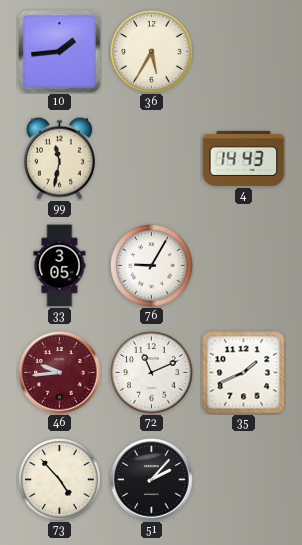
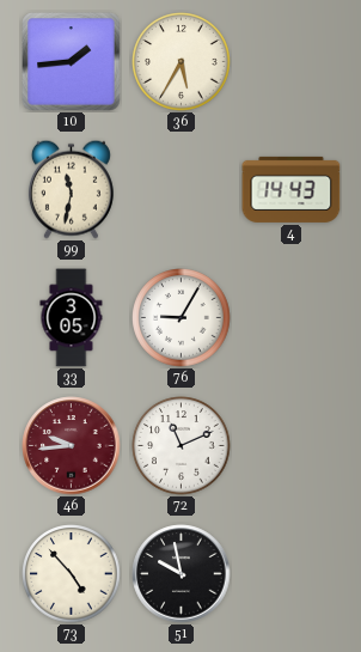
35: 1:41 -> none (244, 373)
51: 2:07 -> 9:58 (182, 574)
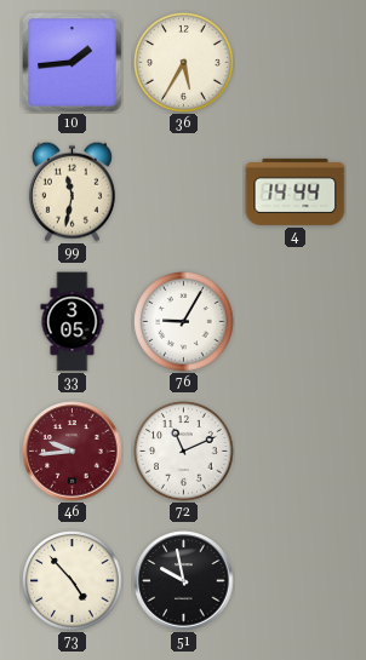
4: 14:43 -> 14:44 (296, 191)
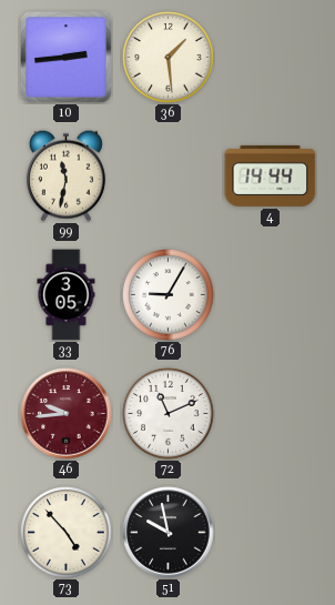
10: 1:44 -> 2:44 (67, 58)
36: 5:35 -> 1:29 (169, 58)
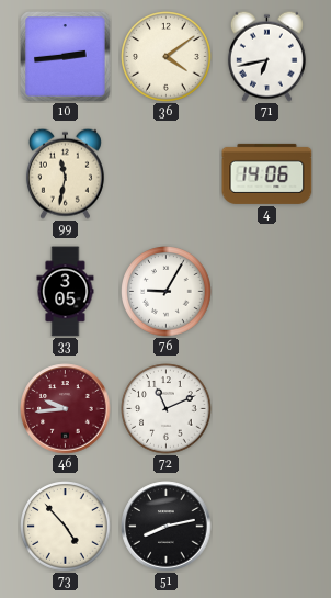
36: 1:29 -> 4:09 (167, 57)
71: none -> 6:43 (266, 56)
4: 14:44 -> 14:06 (267, 173)
51: 9:58 -> 8:13 (167, 527)
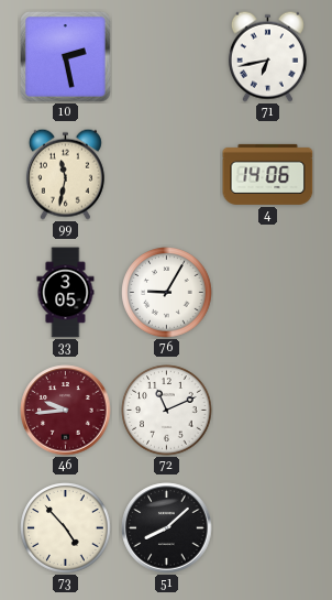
10: 2:44 -> 2:28 (66, 57)
36: 4:09 -> none (167, 57)
51: 8:13 -> 8:08 (167, 528)
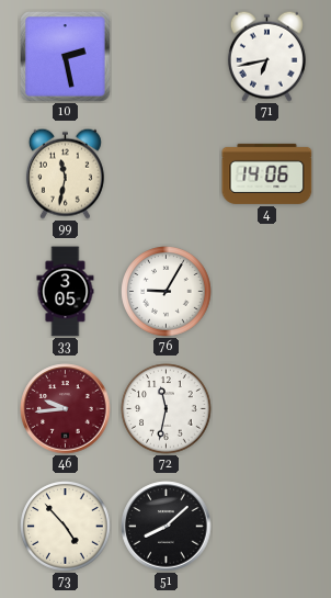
72: 11:11 -> 11:32 (167, 409)
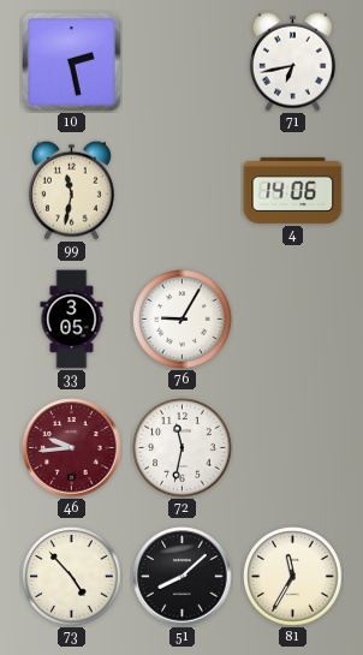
81: none -> 11:35 (293, 577)
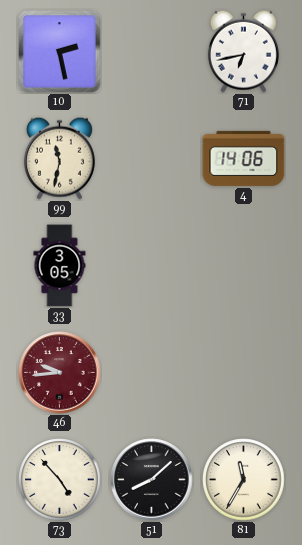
76: 9:05 -> none (183, 320)
72: 11:32 -> none (183, 448)
